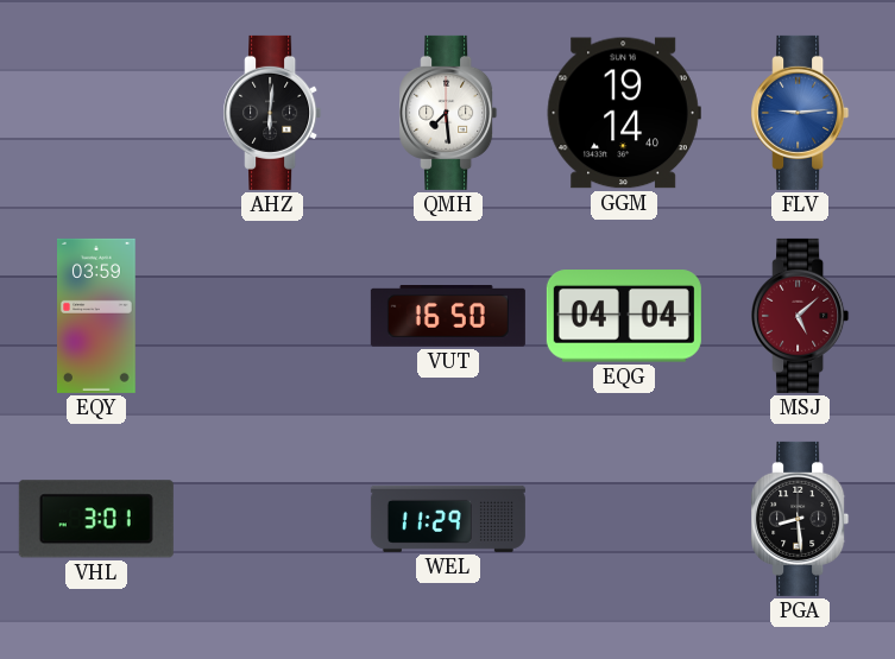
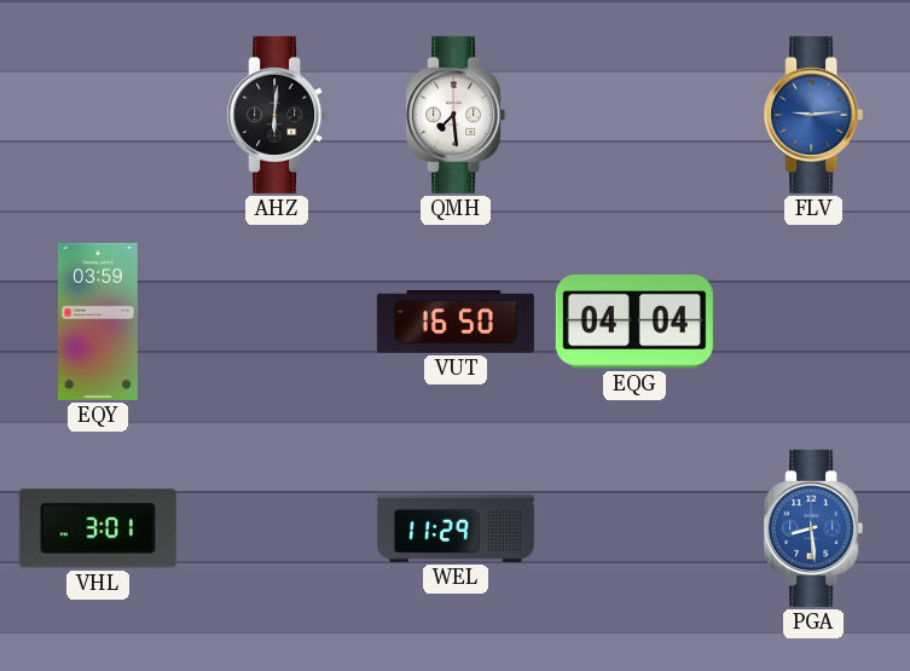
GGM: 19:14 -> none (624, 113)
MSJ: 5:08 -> none (800, 316)
PGA dial: black -> blue (813, 528)
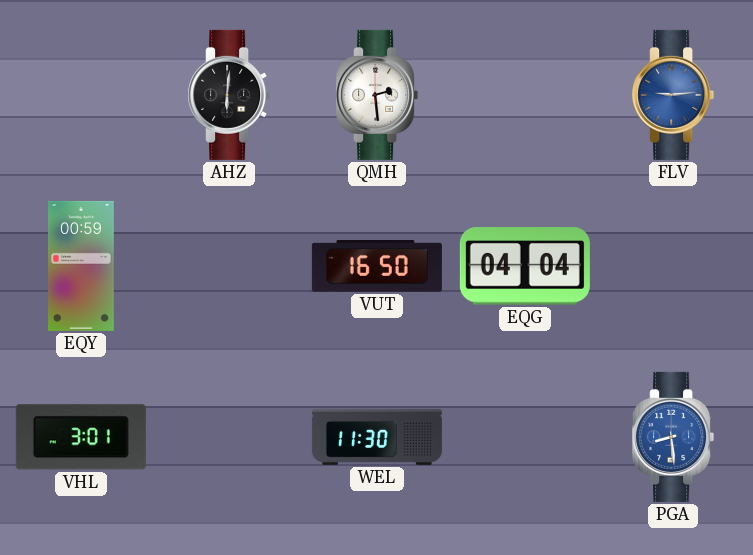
QMH: 7:29 -> 2:29 (377, 95)
EQY: 03:59 -> 00:59 (82, 266)
WEL: 11:29 -> 11:30 (377, 437)
